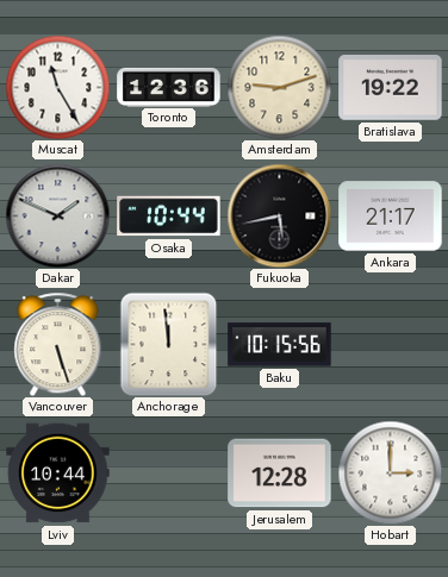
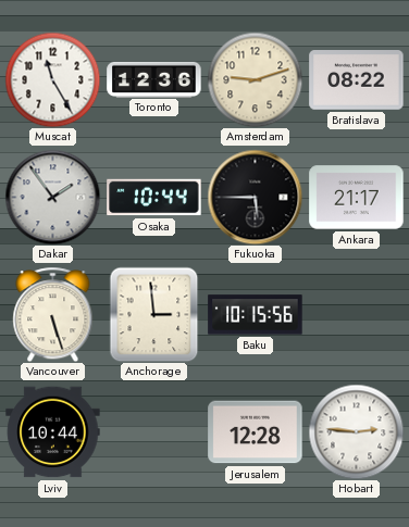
Bratislava: 19:22 -> 08:22 (357, 80)
Dakar: 1:49 -> 1:54 (52, 197)
Fukuoka: 5:43 -> 5:45 (255, 197)
Anchorage: 11:59 -> 2:59 (154, 314)
Hobart: 3:00 -> 2:46 (356, 431)
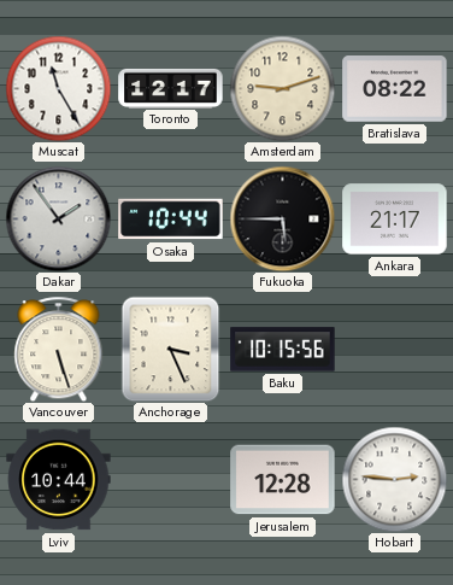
Toronto: 12:36 -> 12:17 (171, 88)
Anchorage: 2:59 -> 3:26 (171, 349)
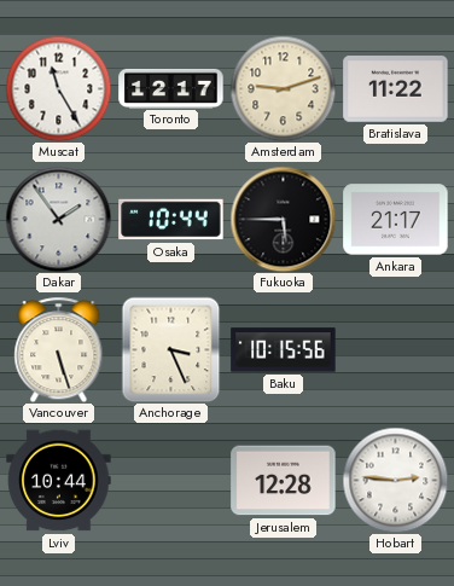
Bratislava: 08:22 -> 11:22 (396, 89)
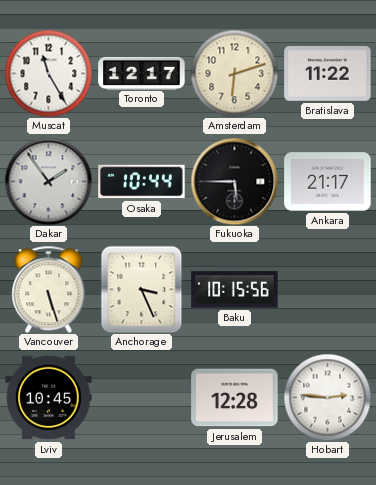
Amsterdam: 9:12 -> 6:12 (234, 73)
Lviv: 10:44 -> 10:45 (49, 398)
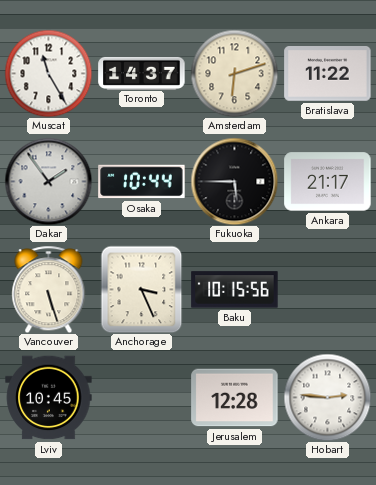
Toronto: 12:17 -> 14:37 (142, 73)
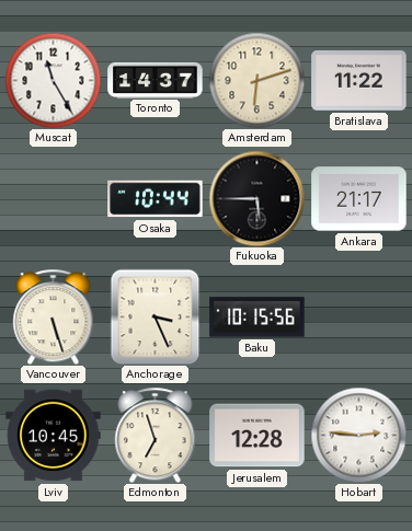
Dakar: 1:54 -> none (48, 181)
Edmonton: none -> 6:57 (156, 435)
